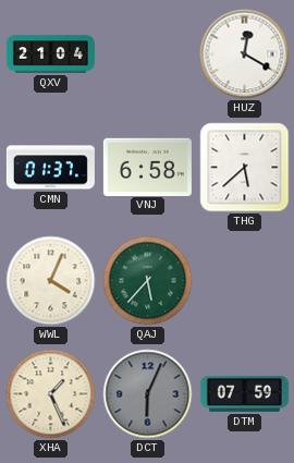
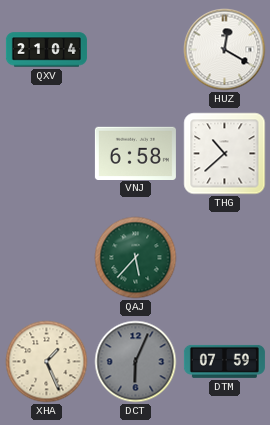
CMN: 01:37 -> none (50, 168)
THG: 5:38 -> 10:38 (225, 154)
WWL: 4:04 -> none (51, 281)
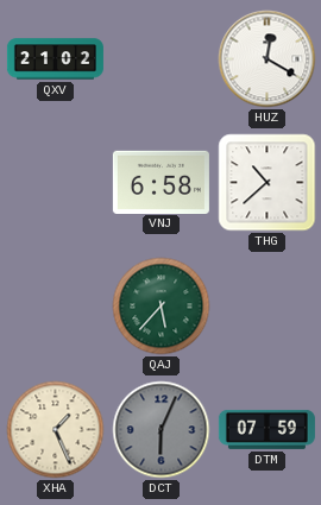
QXV: 21:04 -> 21:02 (55, 59)
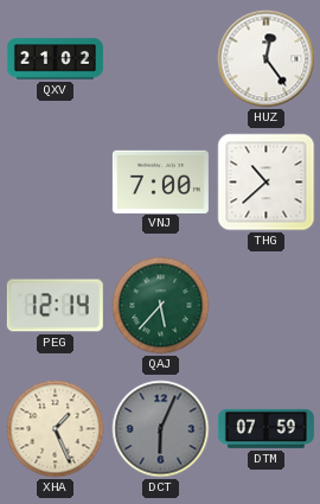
HUZ: 12:20 -> 12:24 (267, 59)
VNJ: 6:58 -> 7:00 (160, 181)
PEG: none -> 12:14 (55, 306)
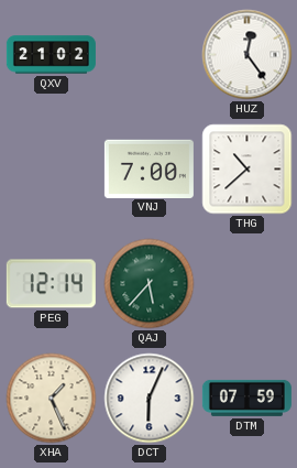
DCT dial: grey -> white (150, 399)
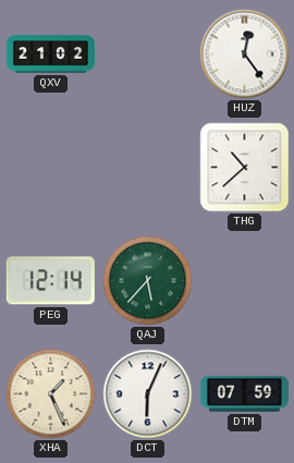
VNJ: 7:00 -> none (148, 168)
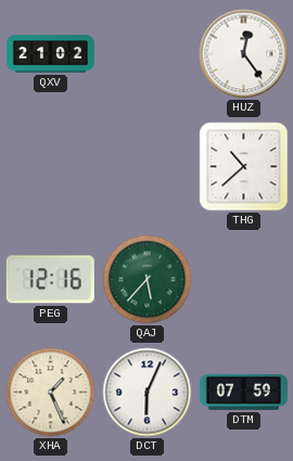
PEG: 12:14 -> 12:16 (50, 280)
